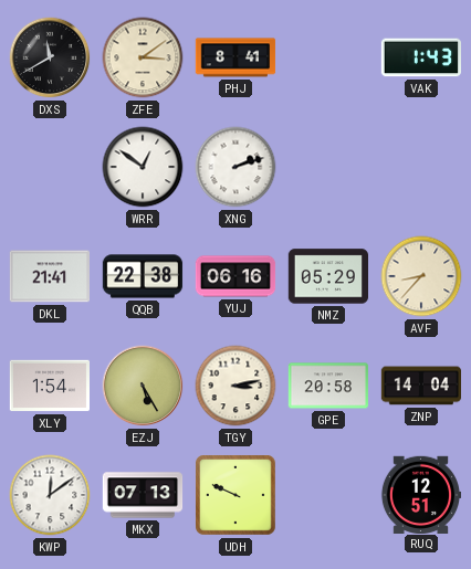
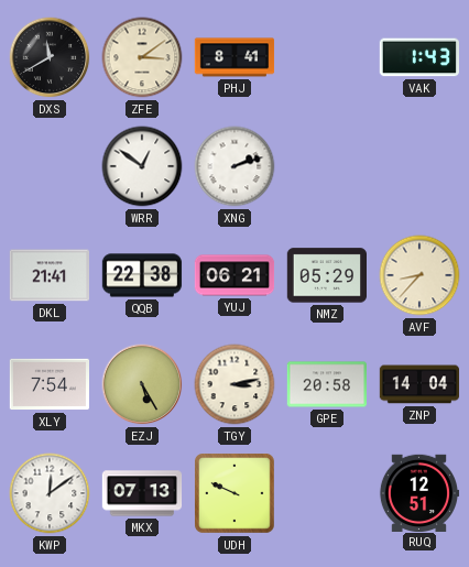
YUJ: 06:16 -> 06:21 (234, 275)
XLY: 1:54 -> 7:54 (48, 384)
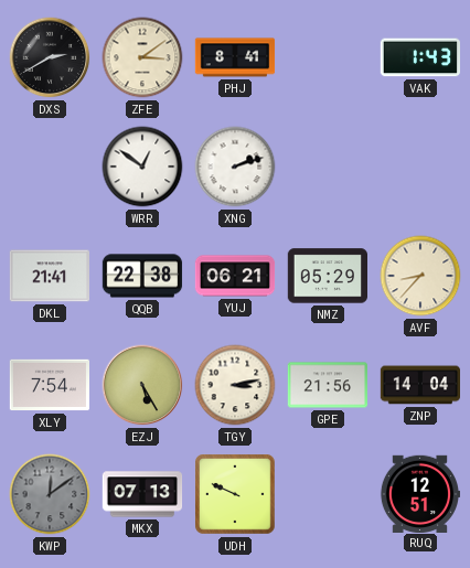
DXS: 11:40 -> 2:40 (50, 57)
GPE: 20:58 -> 21:56 (327, 385)
KWP dial: white -> grey (50, 494)
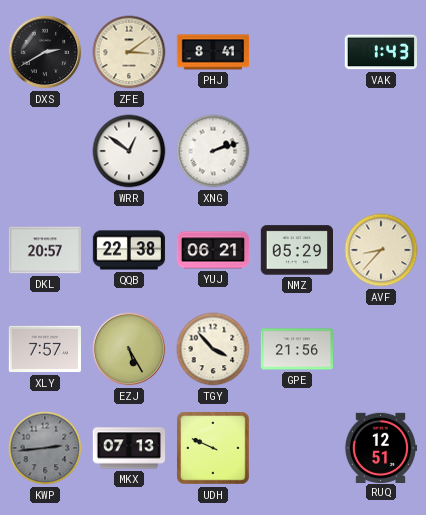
DKL: 21:41 -> 20:57 (44, 250)
XLY: 7:54 -> 7:57 (44, 349)
TGY: 3:13 -> 3:53 (213, 349)
ZNP: 14:04 -> none (420, 385)
KWP: 12:09 -> 2:44 (45, 448)
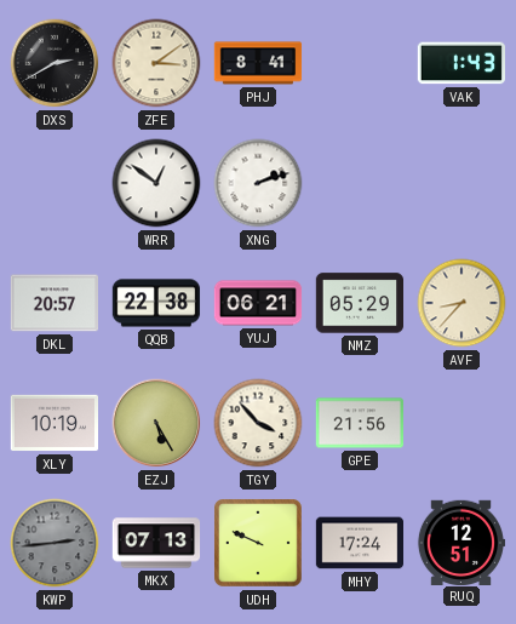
XLY: 7:57 -> 10:19 (53, 423)
MHY: none -> 17:24 (360, 543)
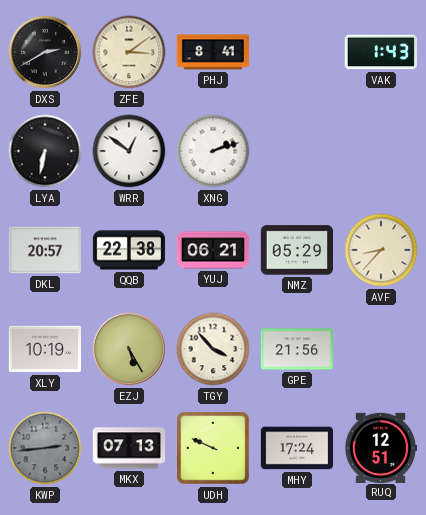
LYA: none -> 6:32 (45, 151)
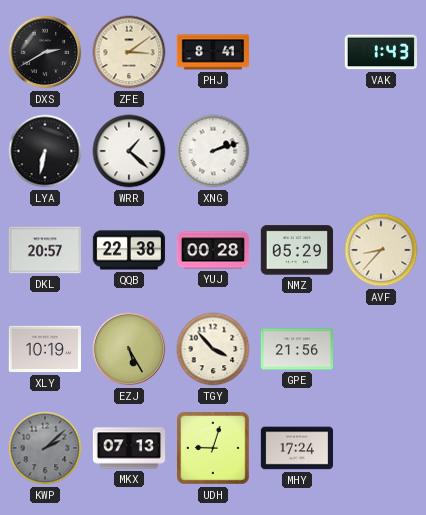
WRR: 12:51 -> 1:22 (129, 151)
YUJ: 06:21 -> 00:28 (213, 250)
KWP: 2:44 -> 2:08 (45, 448)
UDH: 9:49 -> 9:03 (214, 449)
RUQ: 12:51 -> none (380, 447)
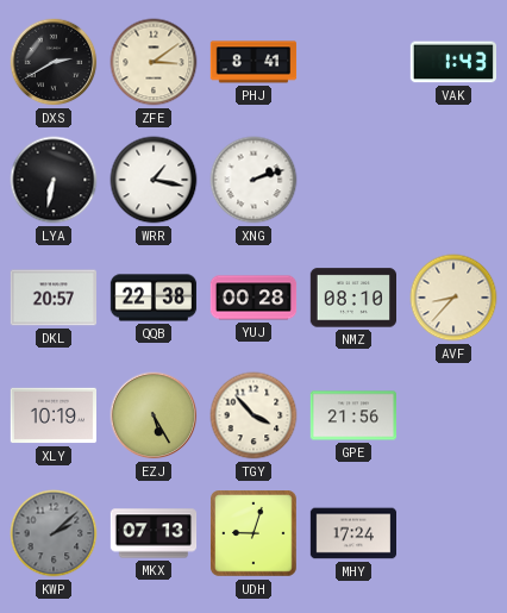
WRR: 1:22 -> 1:17 (154, 180)
NMZ: 05:29 -> 08:10 (352, 298)
